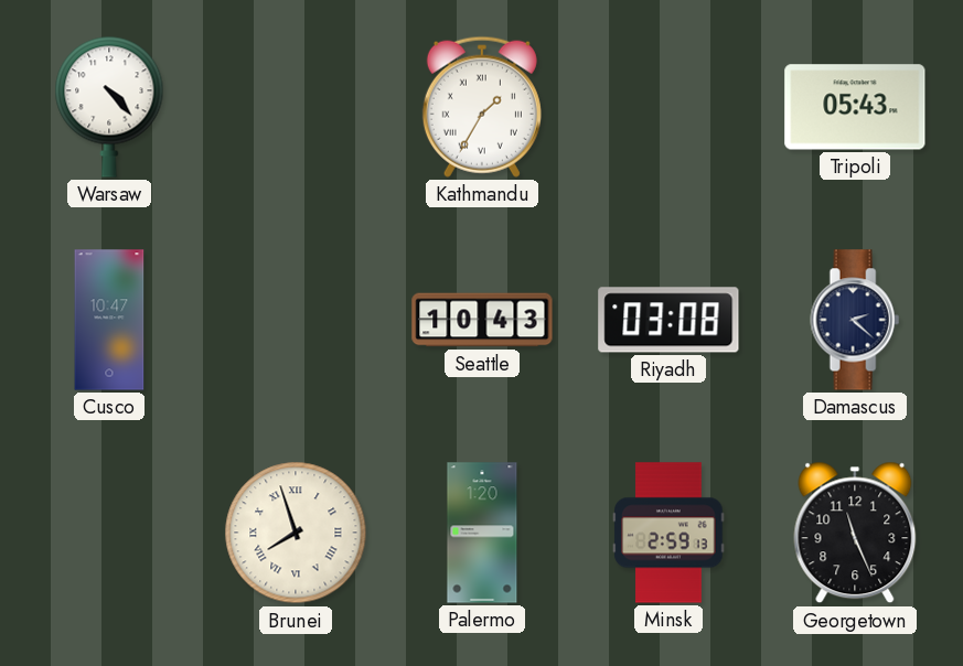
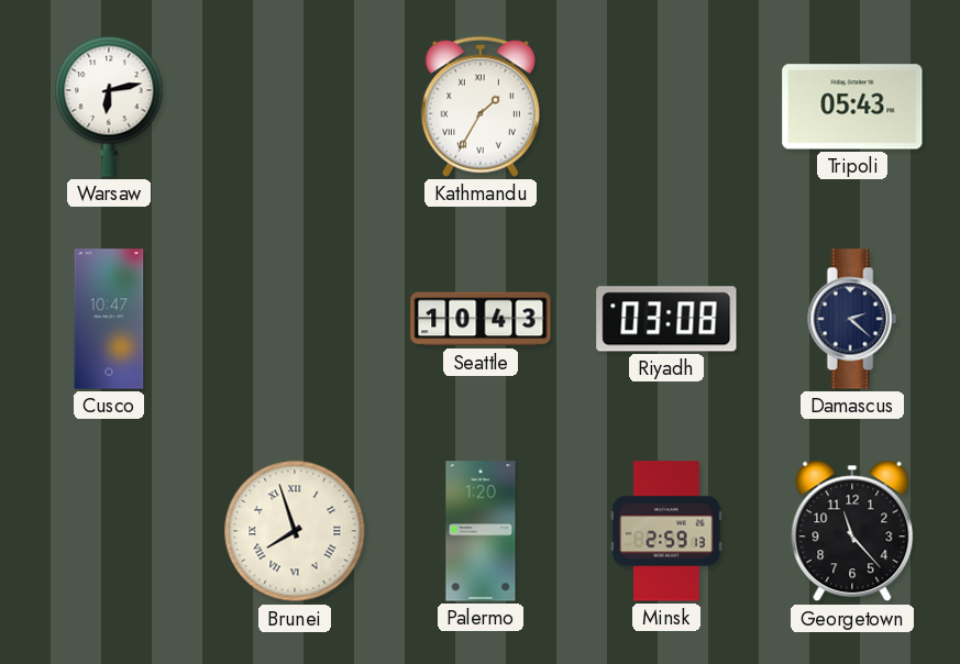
Warsaw: 4:23 -> 6:13 (109, 107)
Georgetown: 11:26 -> 11:23 (852, 531)
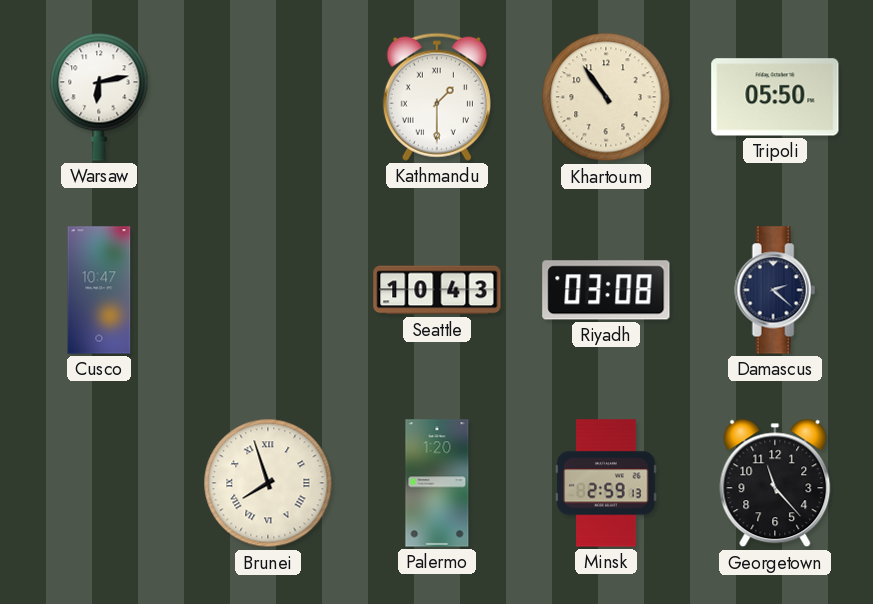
Kathmandu: 1:35 -> 1:30 (437, 97)
Khartoum: none -> 10:54 (606, 97)
Tripoli: 05:43 -> 05:50 (775, 97)
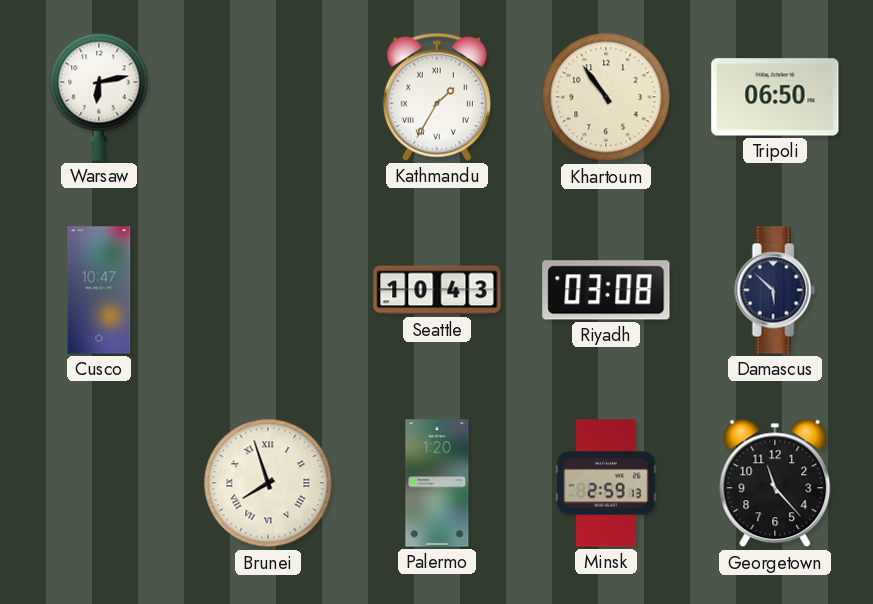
Kathmandu: 1:30 -> 1:35 (437, 97)
Tripoli: 05:50 -> 06:50 (775, 97)
Damascus: 2:22 -> 5:52 (775, 290)
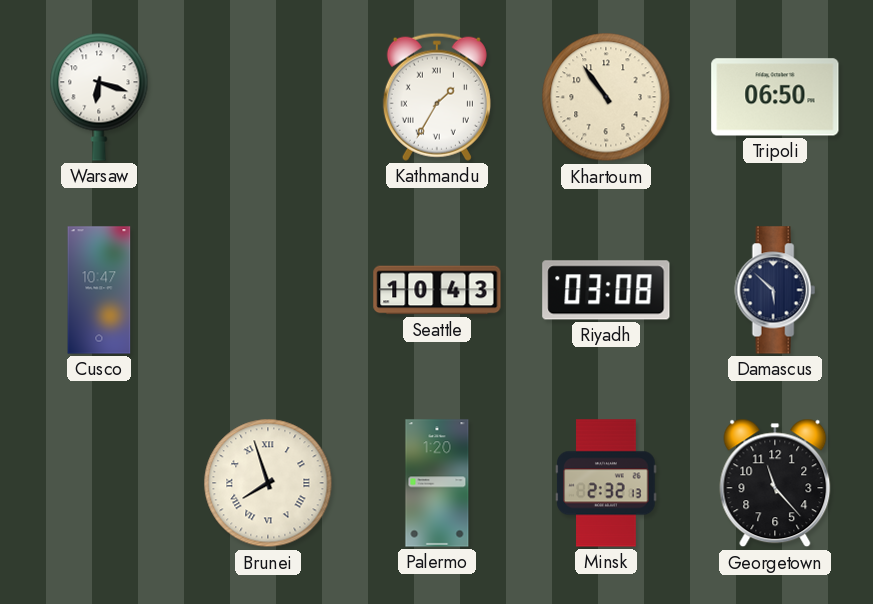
Warsaw: 6:13 -> 6:18 (99, 97)
Minsk: 2:59 -> 2:32 (606, 483)
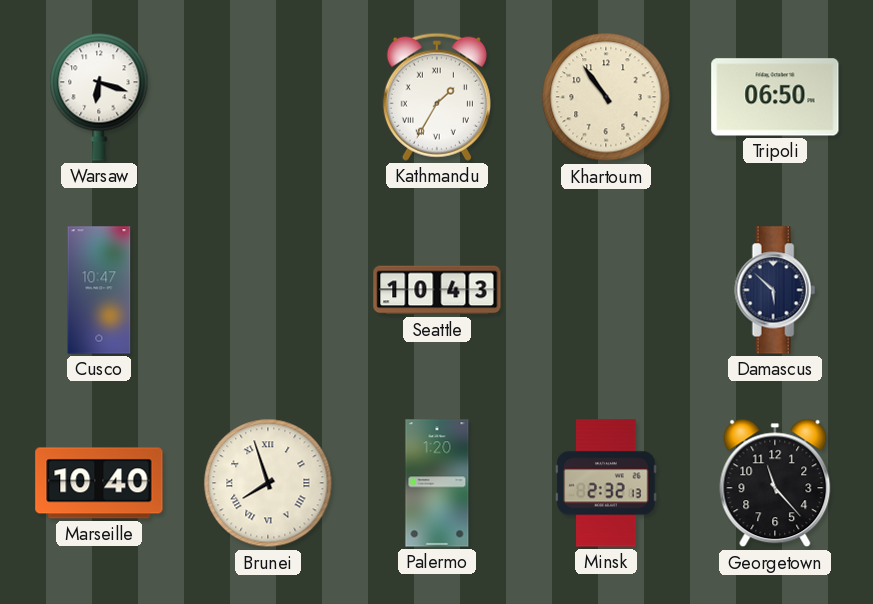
Riyadh: 03:08 -> none (606, 290)
Marseille: none -> 10:40 (99, 483)
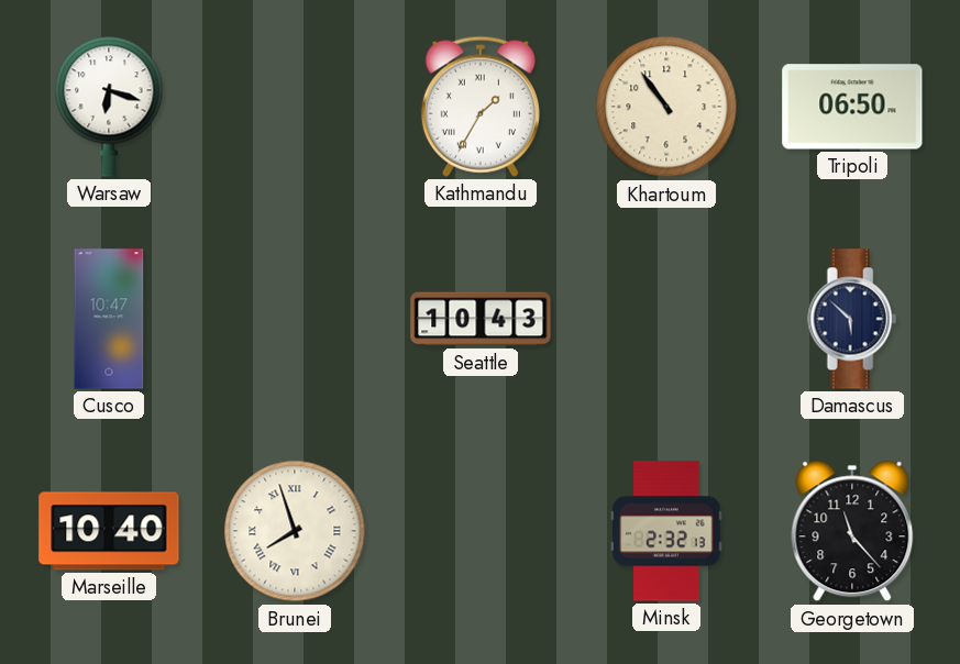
Palermo: 1:20 -> none (437, 483)
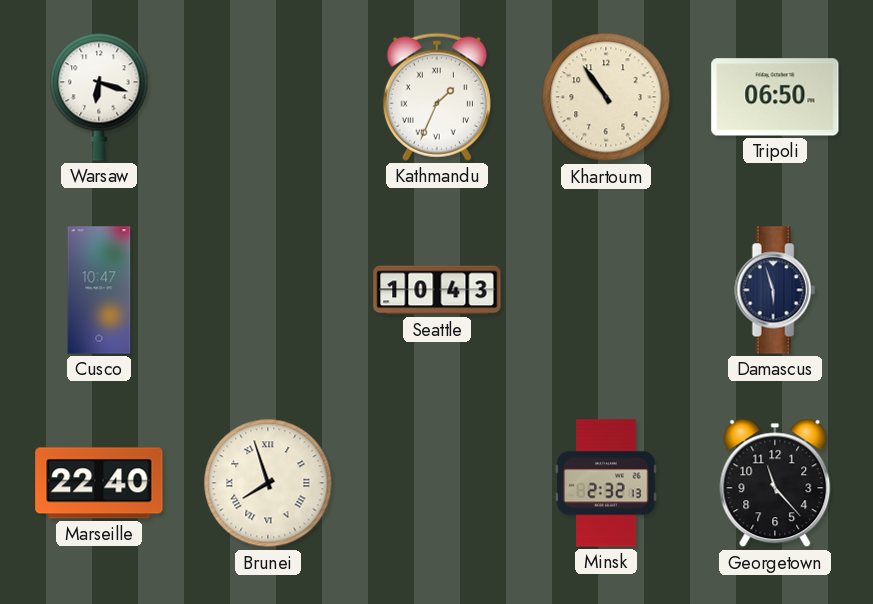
Kathmandu: 1:35 -> 1:34 (437, 97)
Damascus: 5:52 -> 5:57 (775, 290)
Marseille: 10:40 -> 22:40 (99, 483)
